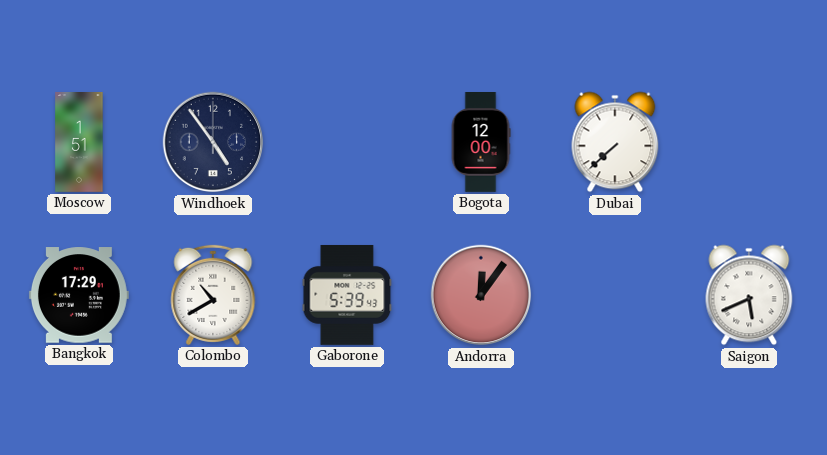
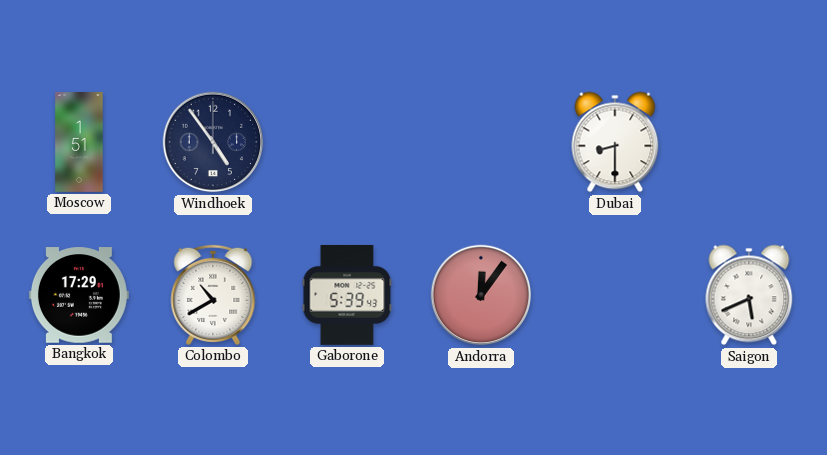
Bogota: 12:00 -> none (481, 143)
Dubai: 7:38 -> 8:30 (615, 142)
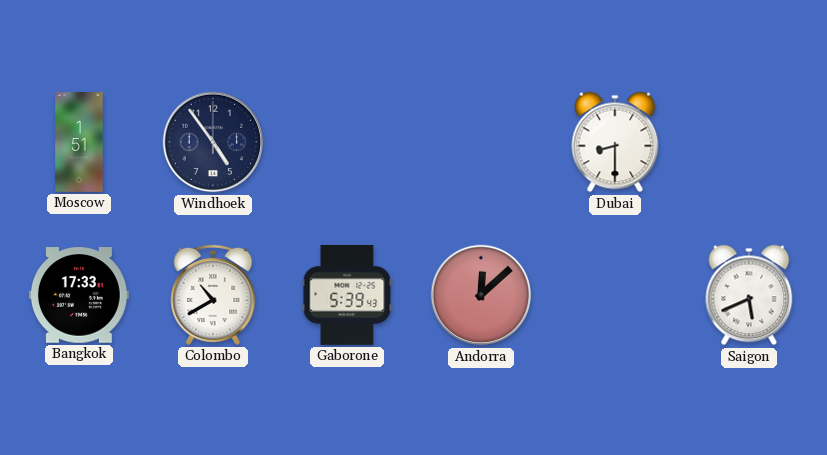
Bangkok: 17:29 -> 17:33 (79, 295)
Andorra: 12:06 -> 12:08 (481, 295)
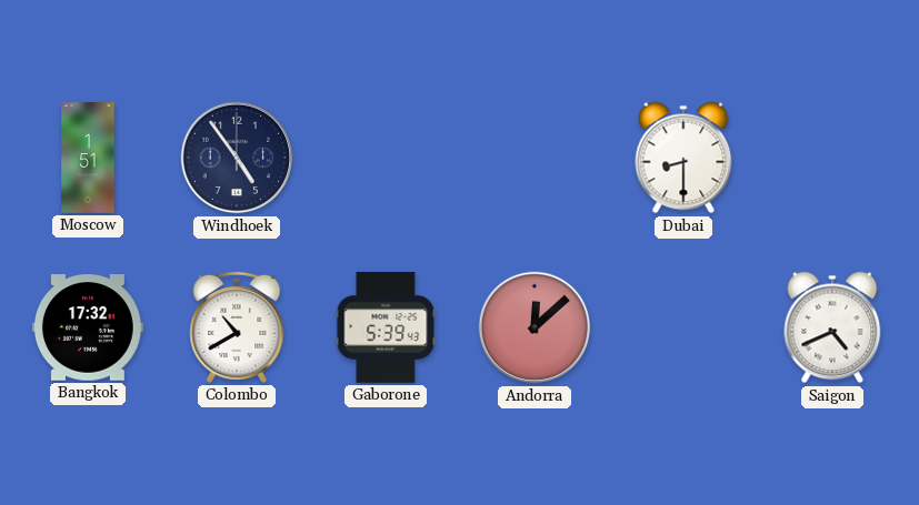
Bangkok: 17:33 -> 17:32 (88, 327)
Saigon: 5:41 -> 4:41 (832, 327)
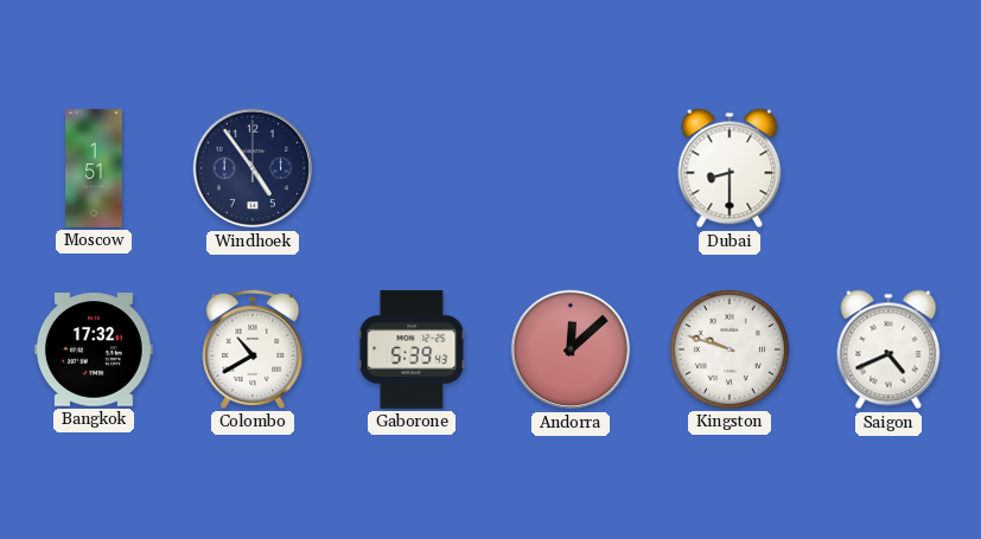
Kingston: none -> 9:48 (730, 349)
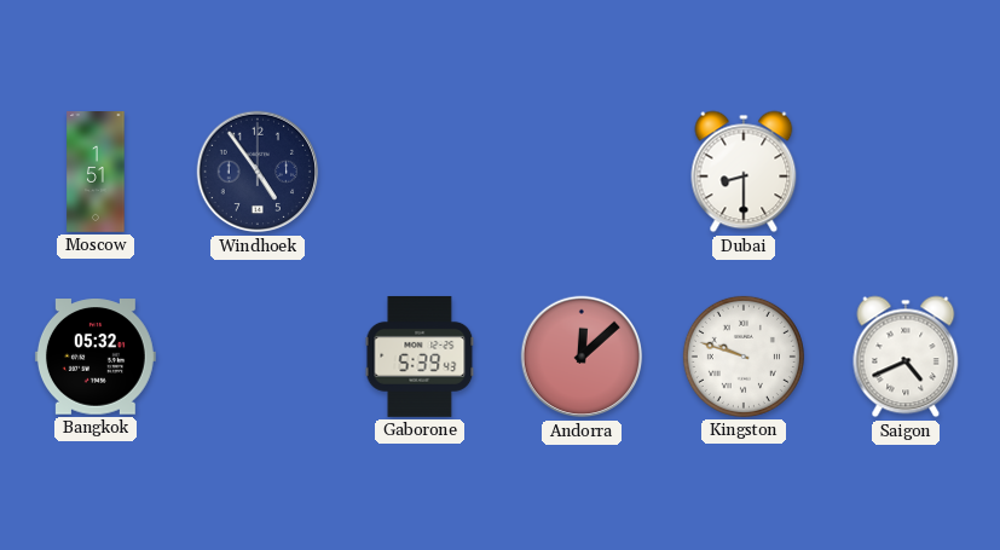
Bangkok: 17:32 -> 05:32 (96, 357)
Colombo: 10:40 -> none (253, 349)
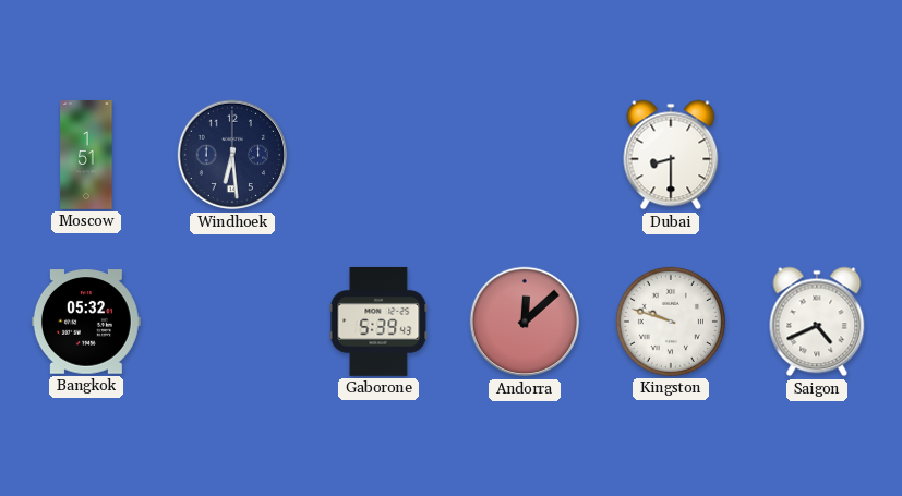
Windhoek: 4:54 -> 6:29 (232, 155)
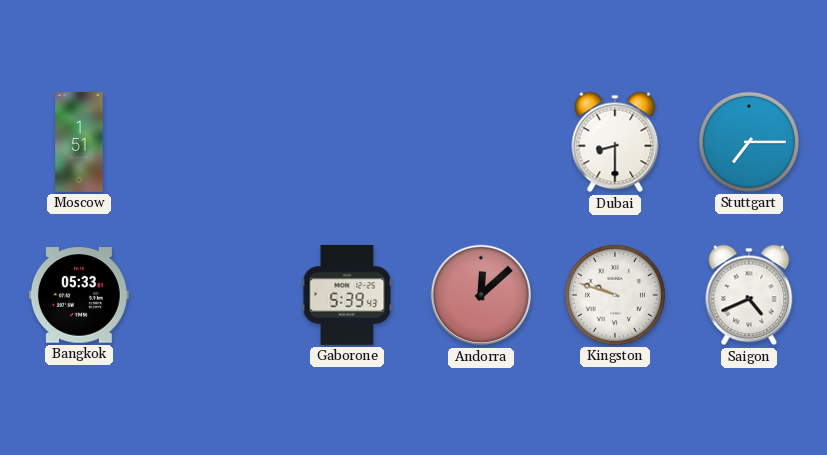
Windhoek: 6:29 -> none (232, 155)
Stuttgart: none -> 7:15 (749, 142)
Bangkok: 05:32 -> 05:33 (79, 295)
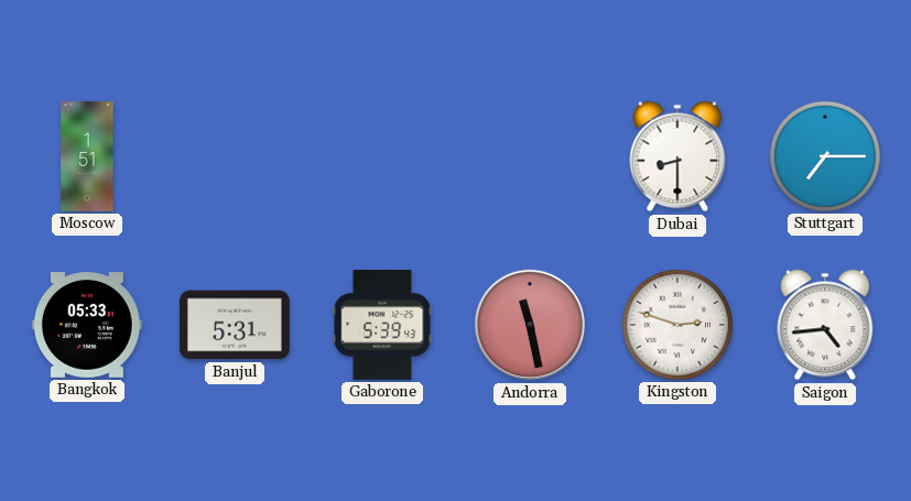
Banjul: none -> 5:31 (235, 325)
Andorra: 12:08 -> 11:28 (530, 325)
Kingston: 9:48 -> 2:48 (677, 325)
Saigon: 4:41 -> 4:44 (825, 325)
